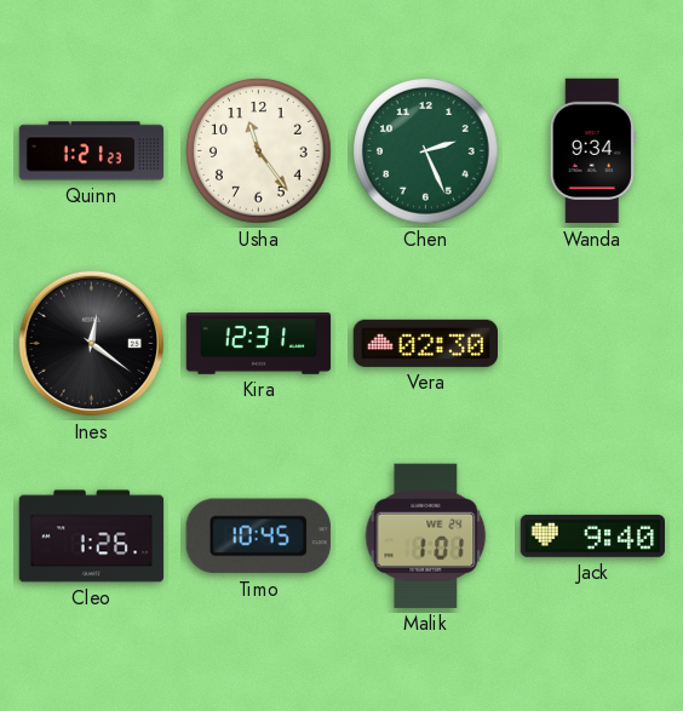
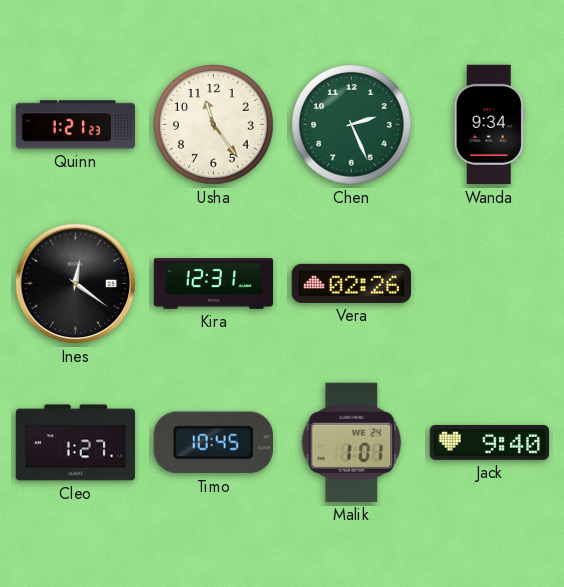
Vera: 02:30 -> 02:26 (351, 283)
Cleo: 1:26 -> 1:27 (76, 443)
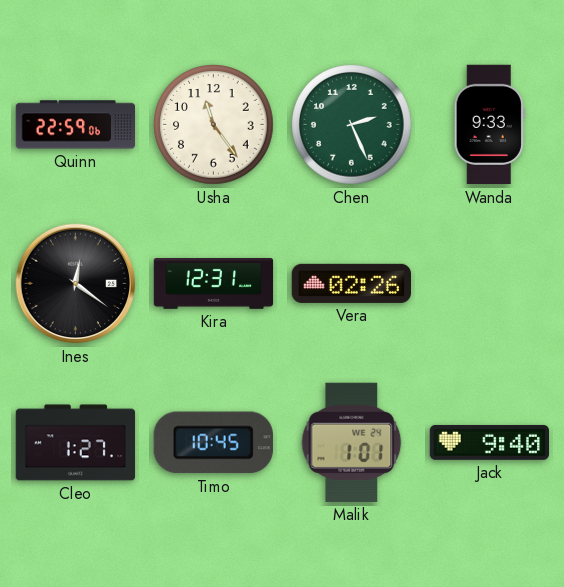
Quinn: 1:21 -> 22:59 (76, 125)
Wanda: 9:34 -> 9:33 (489, 125)
